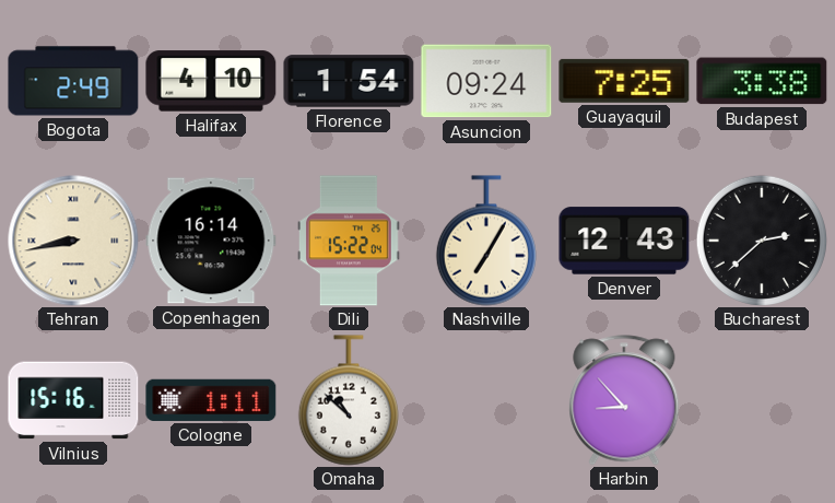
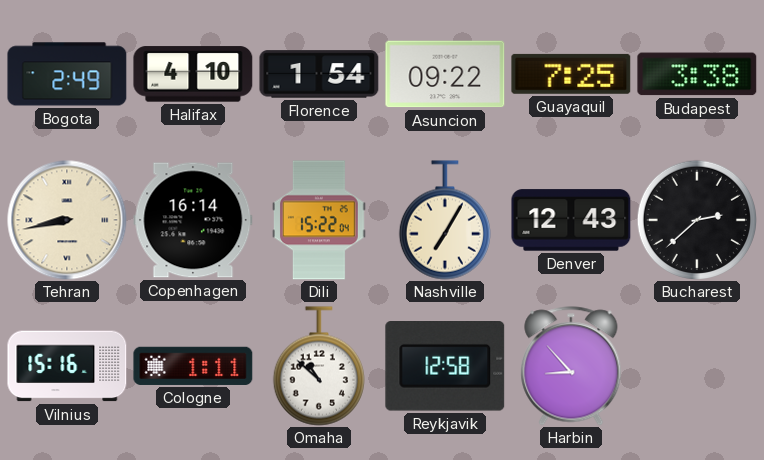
Asuncion: 09:24 -> 09:22 (445, 74)
Reykjavik: none -> 12:58 (445, 367)
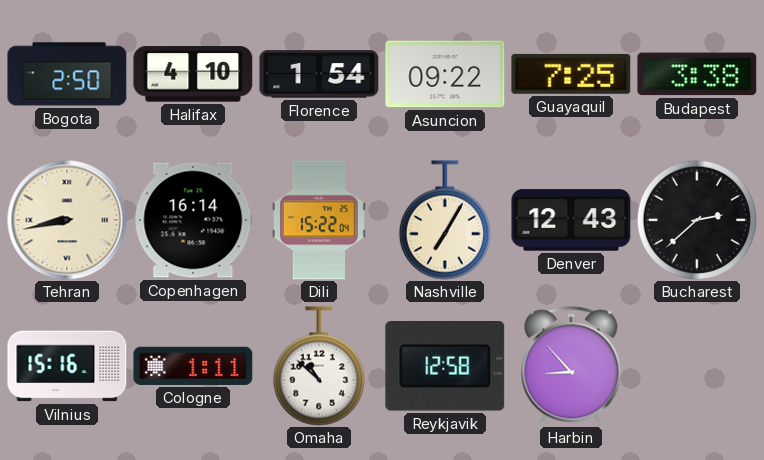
Bogota: 2:49 -> 2:50 (67, 74)
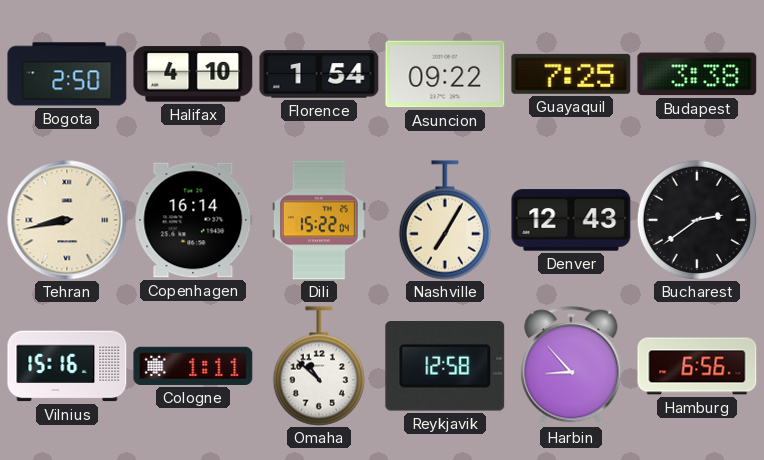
Bucharest: 2:38 -> 2:39 (696, 219)
Hamburg: none -> 6:56 (697, 366)
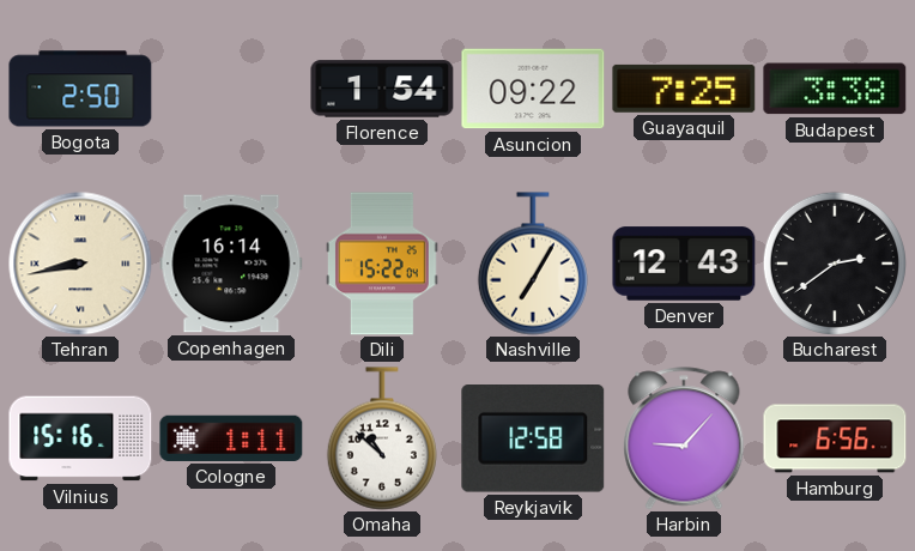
Halifax: 4:10 -> none (193, 74)
Harbin: 8:53 -> 9:07 (684, 438)
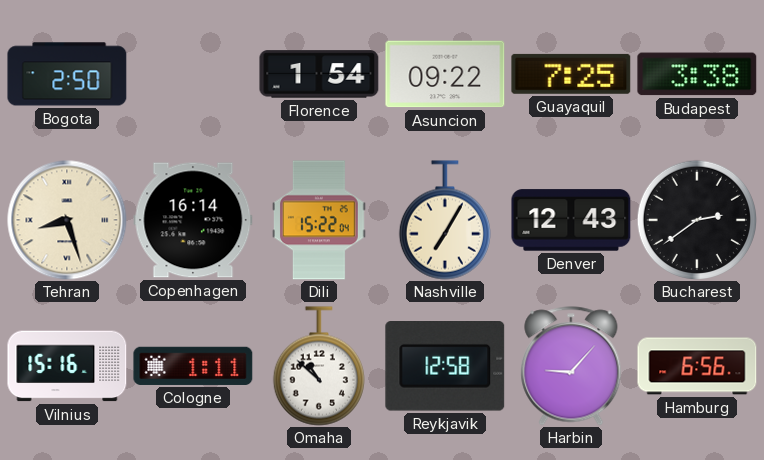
Tehran: 8:43 -> 8:27 (67, 220)
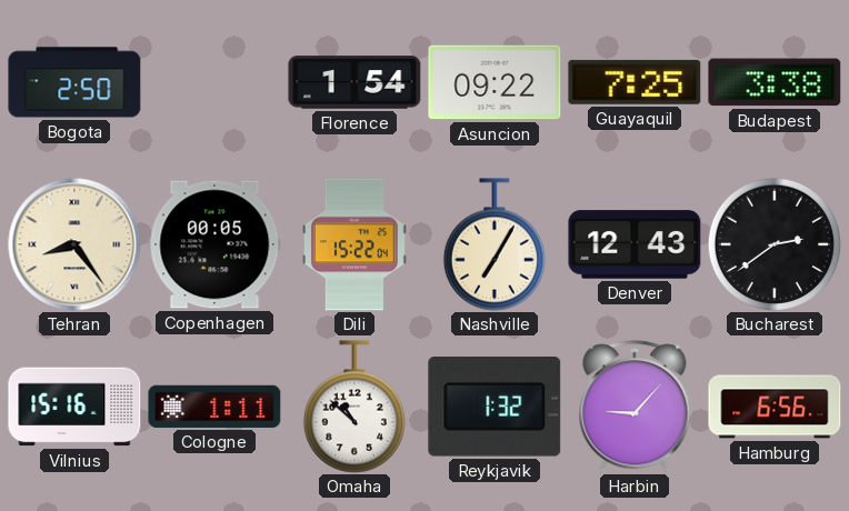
Tehran: 8:27 -> 8:24 (74, 244)
Copenhagen: 16:14 -> 00:05 (214, 244)
Reykjavik: 12:58 -> 1:32 (495, 408)
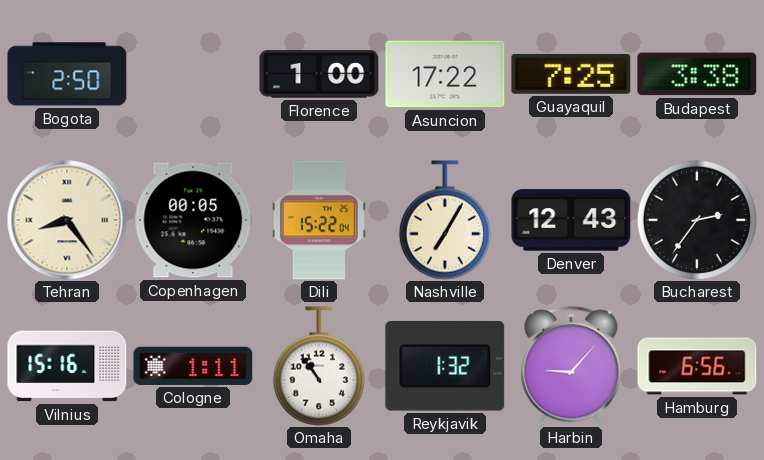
Florence: 1:54 -> 1:00 (319, 74)
Asuncion: 09:22 -> 17:22 (445, 74)
Bucharest: 2:39 -> 2:36 (696, 219)
Omaha: 10:52 -> 10:54 (319, 366)
